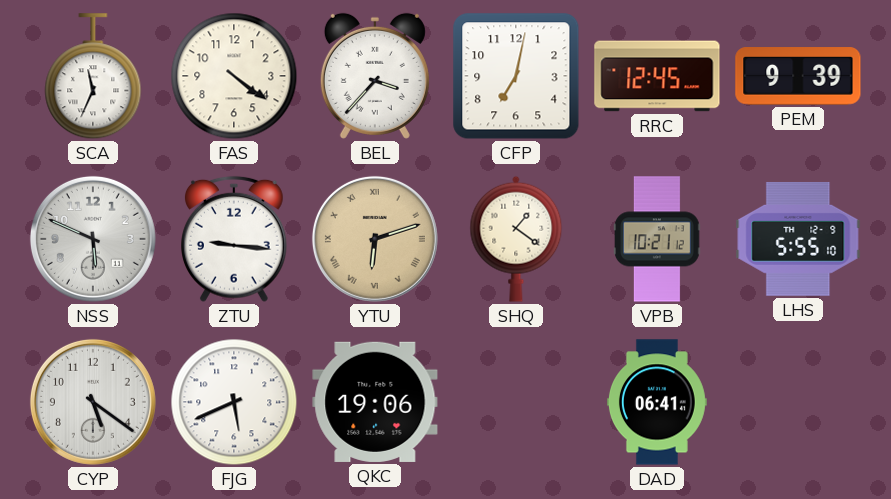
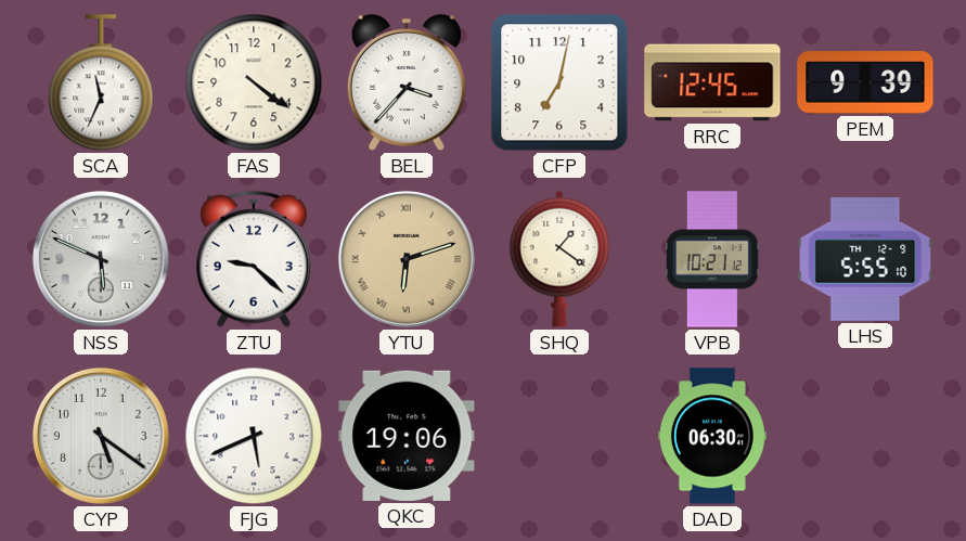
ZTU: 9:16 -> 9:22 (255, 259)
DAD: 06:41 -> 06:30 (712, 436)
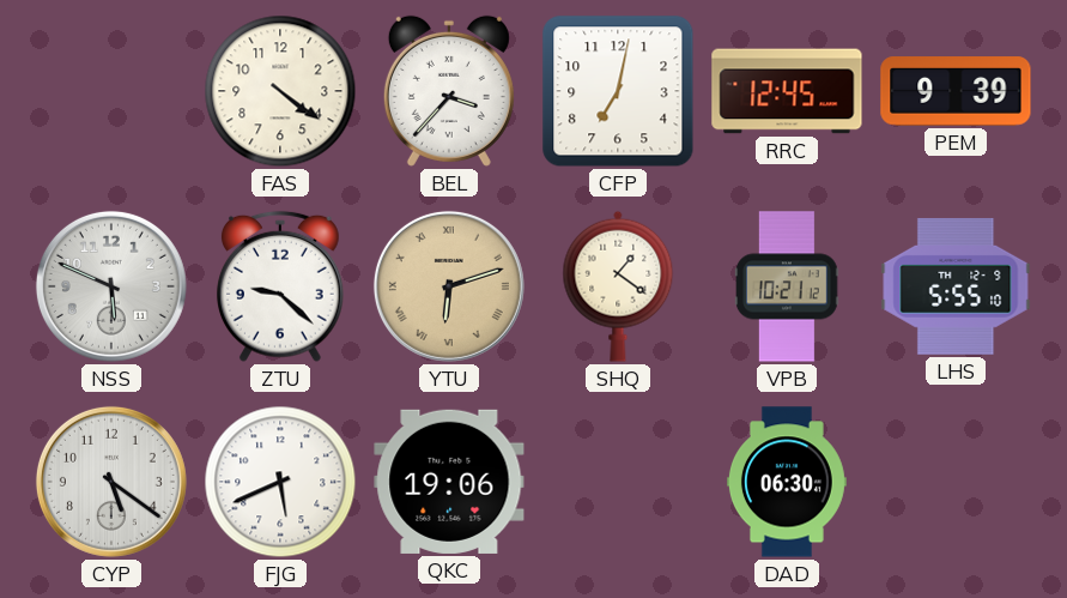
SCA: 11:34 -> none (101, 83)
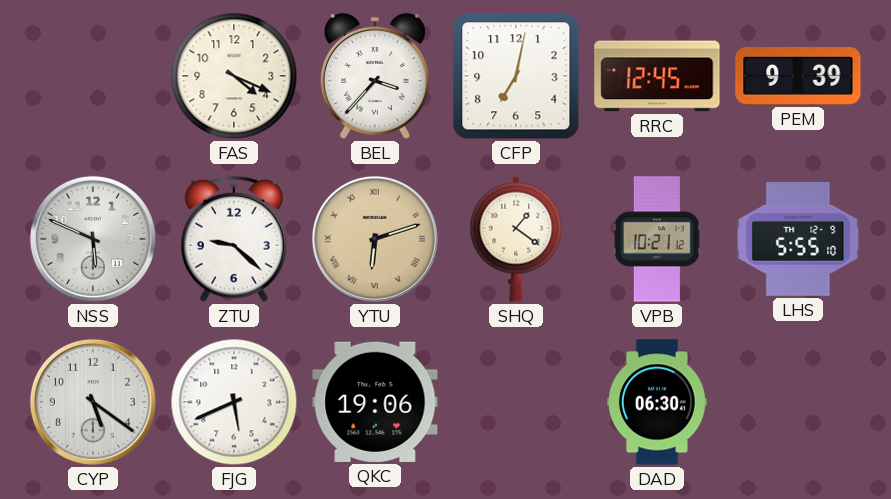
FAS: 4:21 -> 4:19 (234, 76)
